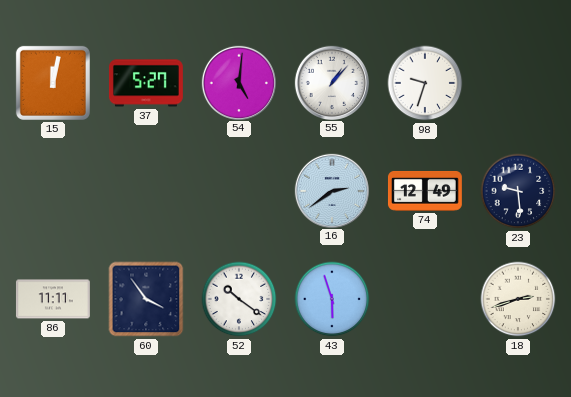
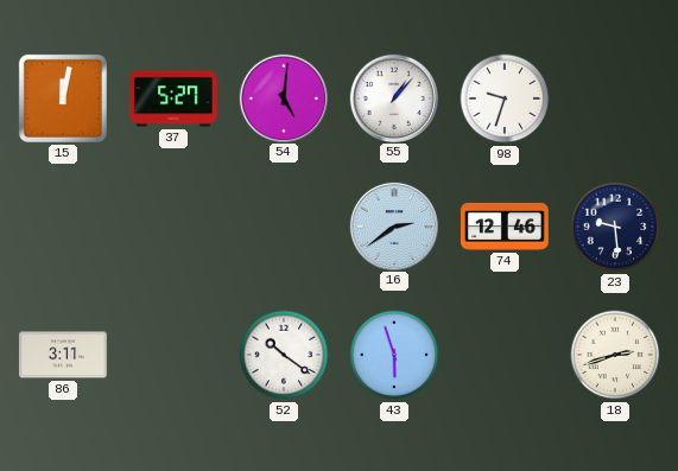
74: 12:49 -> 12:46 (505, 227)
86: 11:11 -> 3:11 (63, 355)
60: 3:54 -> none (146, 299)
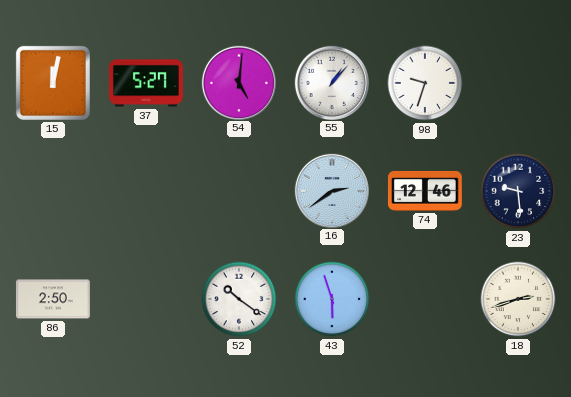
86: 3:11 -> 2:50 (53, 299)
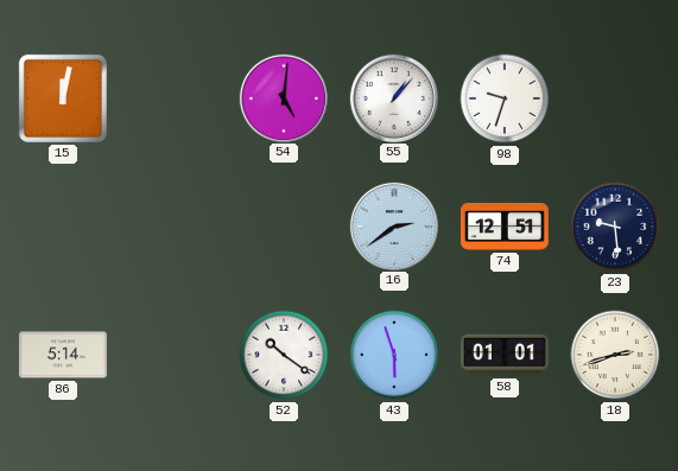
37: 5:27 -> none (146, 83)
74: 12:46 -> 12:51 (505, 227)
86: 2:50 -> 5:14 (63, 355)
58: none -> 01:01 (505, 355)
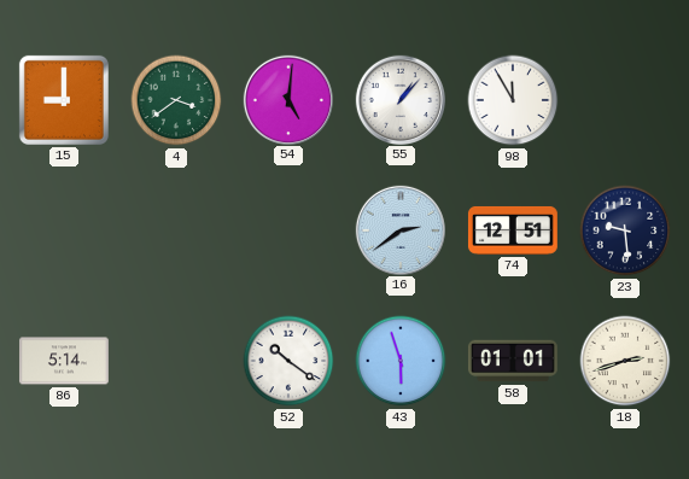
15: 12:02 -> 9:00 (64, 100)
4: none -> 3:39 (176, 100)
98: 9:33 -> 11:55 (513, 100)
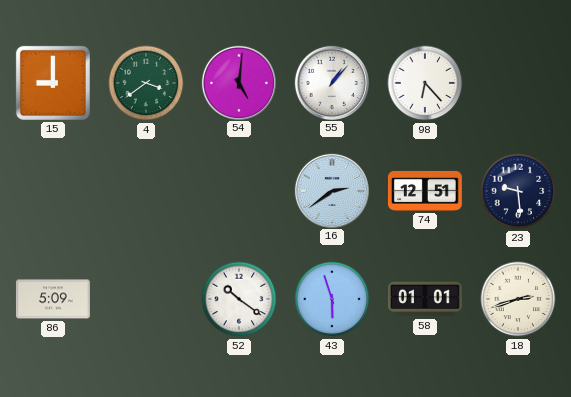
98: 11:55 -> 6:23 (425, 83)
86: 5:14 -> 5:09 (53, 299)
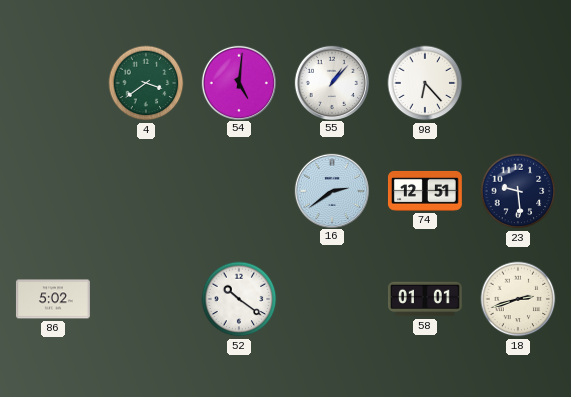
15: 9:00 -> none (53, 83)
86: 5:09 -> 5:02 (53, 299)
43: 5:57 -> none (332, 299)
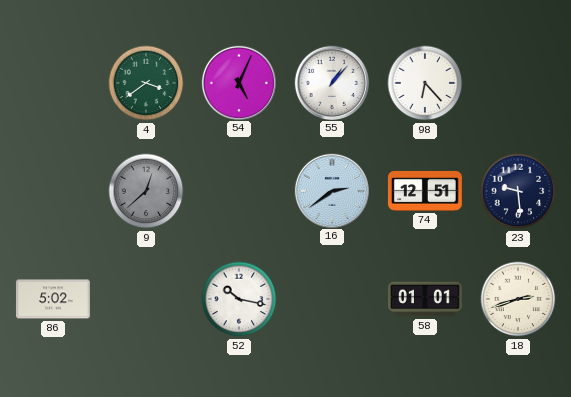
54: 5:01 -> 5:04 (238, 82)
9: none -> 12:38 (146, 191)
52: 10:21 -> 10:17 (239, 299)
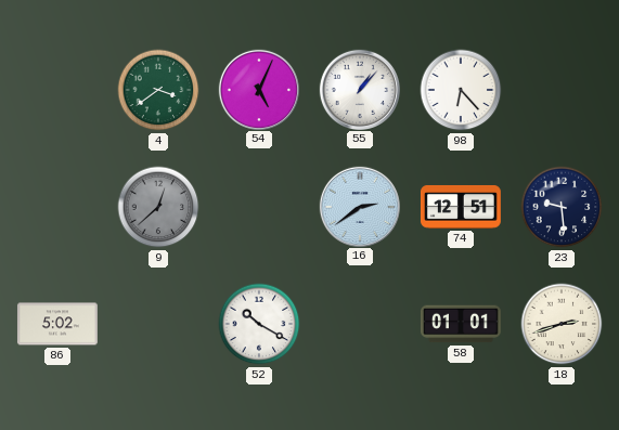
52: 10:17 -> 10:20 (259, 324)
